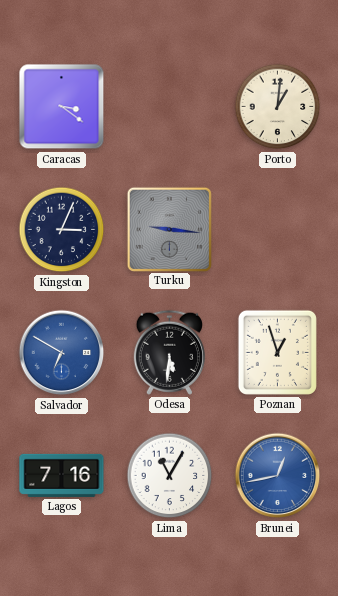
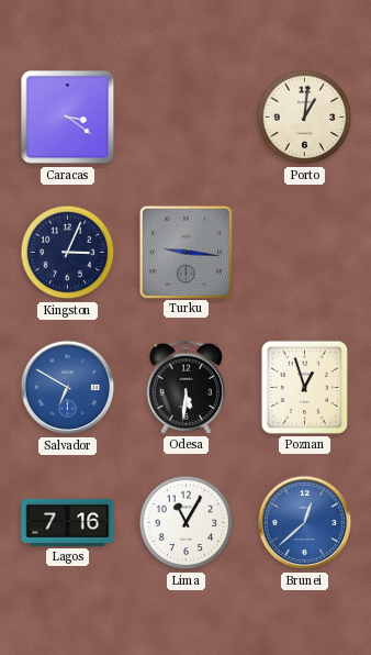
Brunei: 12:43 -> 12:38 (305, 523)
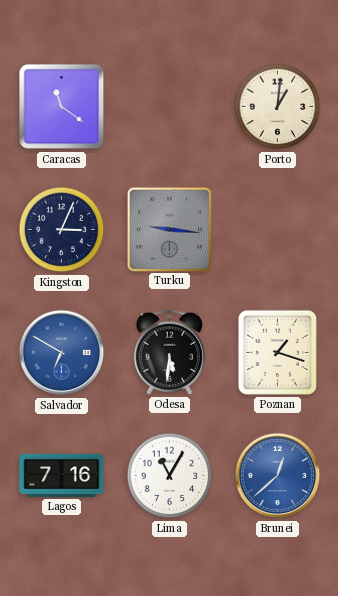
Caracas: 3:21 -> 11:21 (62, 107)
Poznan: 12:57 -> 1:18 (277, 352)
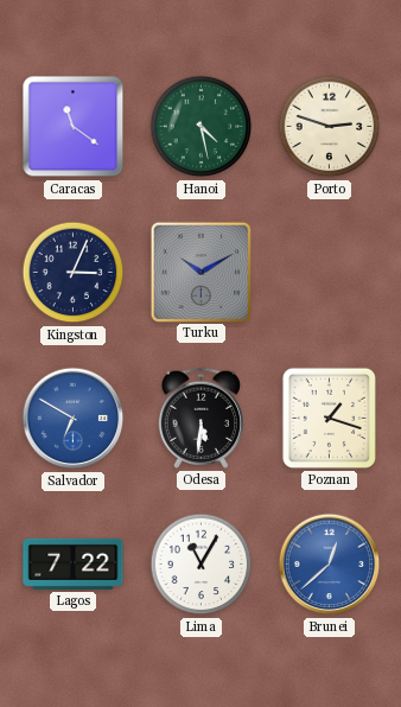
Hanoi: none -> 4:28 (202, 127)
Porto: 1:01 -> 2:48 (330, 127)
Turku: 9:16 -> 10:10 (200, 272)
Lagos: 7:16 -> 7:22 (74, 563)
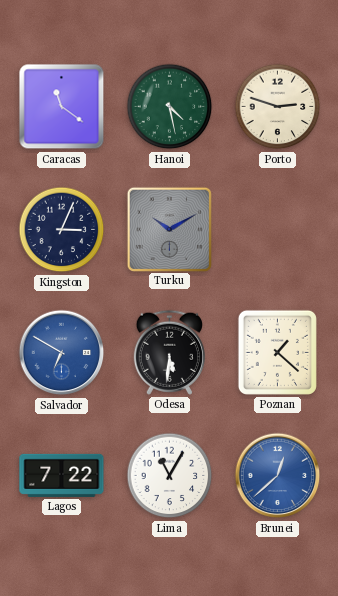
Poznan: 1:18 -> 1:22 (277, 352)
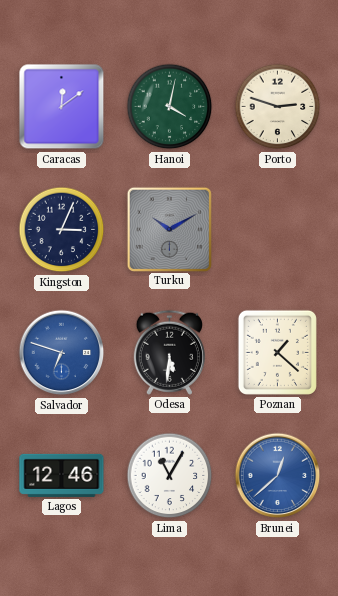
Caracas: 11:21 -> 12:09 (62, 107)
Hanoi: 4:28 -> 4:02 (170, 107)
Salvador: 6:50 -> 6:48 (62, 353)
Lagos: 7:22 -> 12:46 (62, 475)
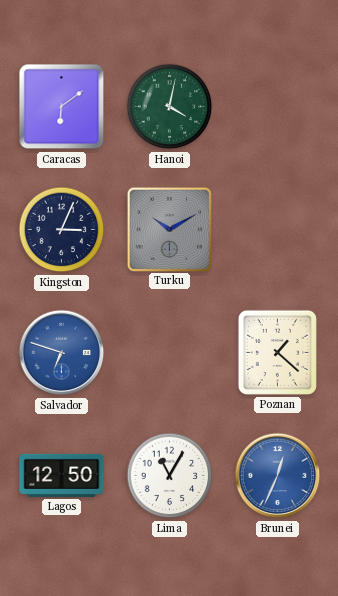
Caracas: 12:09 -> 6:09 (62, 107)
Porto: 2:48 -> none (278, 107)
Odesa: 5:31 -> none (169, 352)
Lagos: 12:46 -> 12:50 (62, 475)
Brunei: 12:38 -> 12:34 (278, 476)
